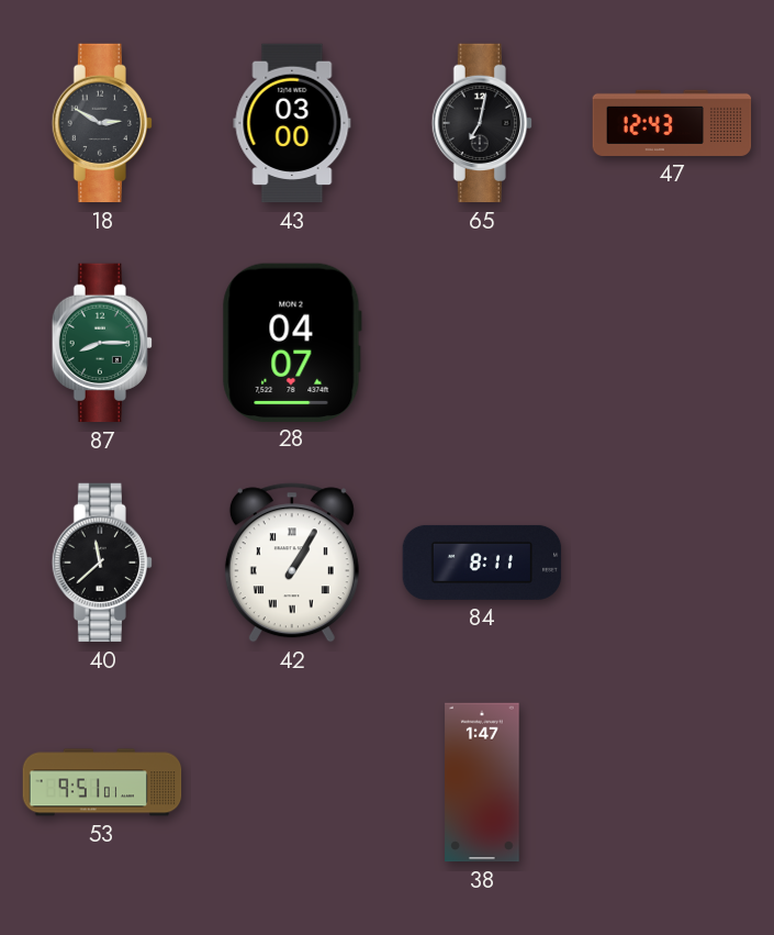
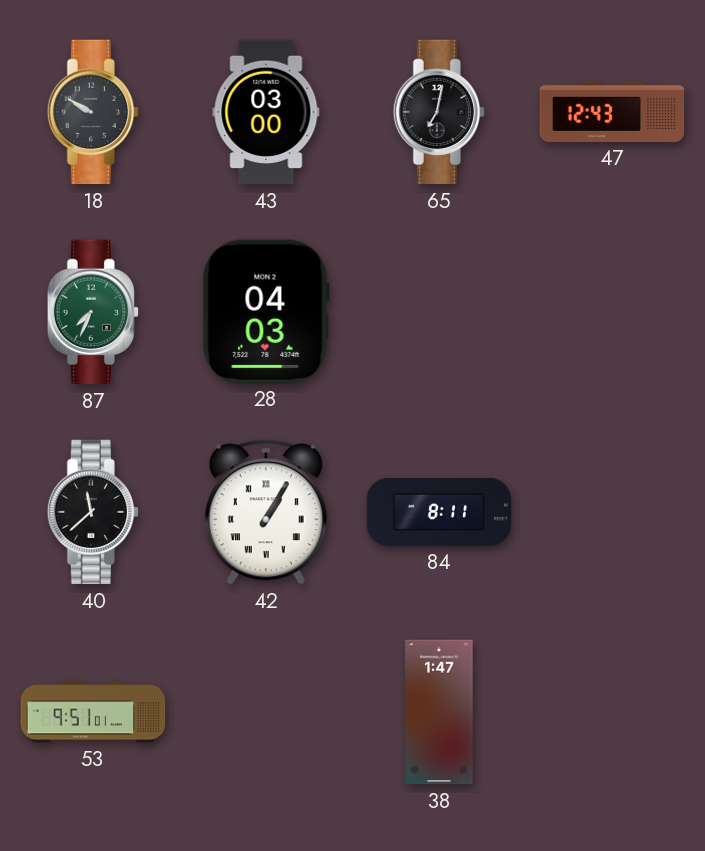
18: 2:50 -> 9:50 (92, 112)
87: 8:15 -> 7:34 (92, 312)
28: 04:07 -> 04:03 (266, 311)
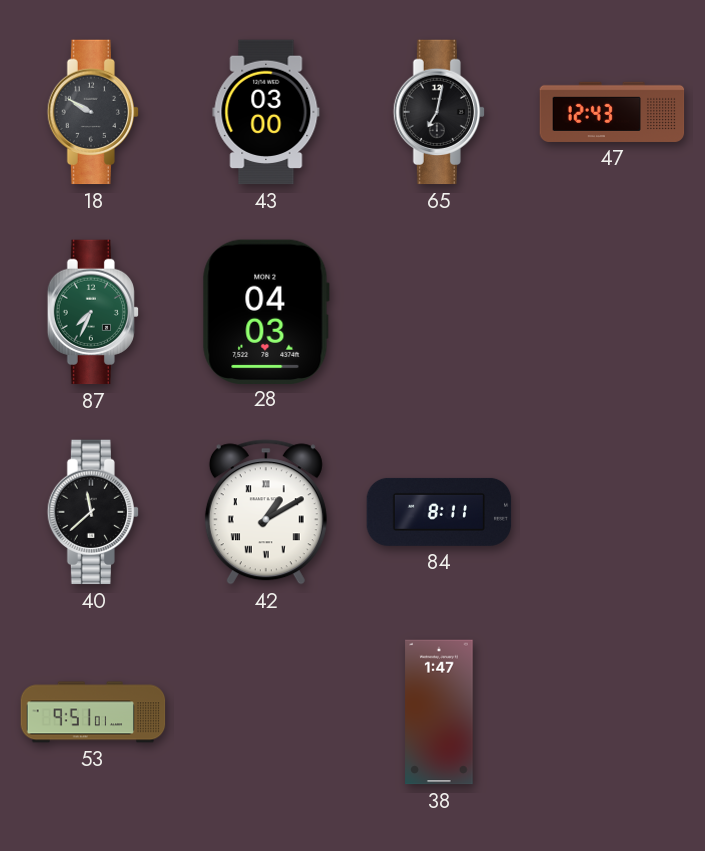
42: 1:05 -> 1:10 (266, 512)
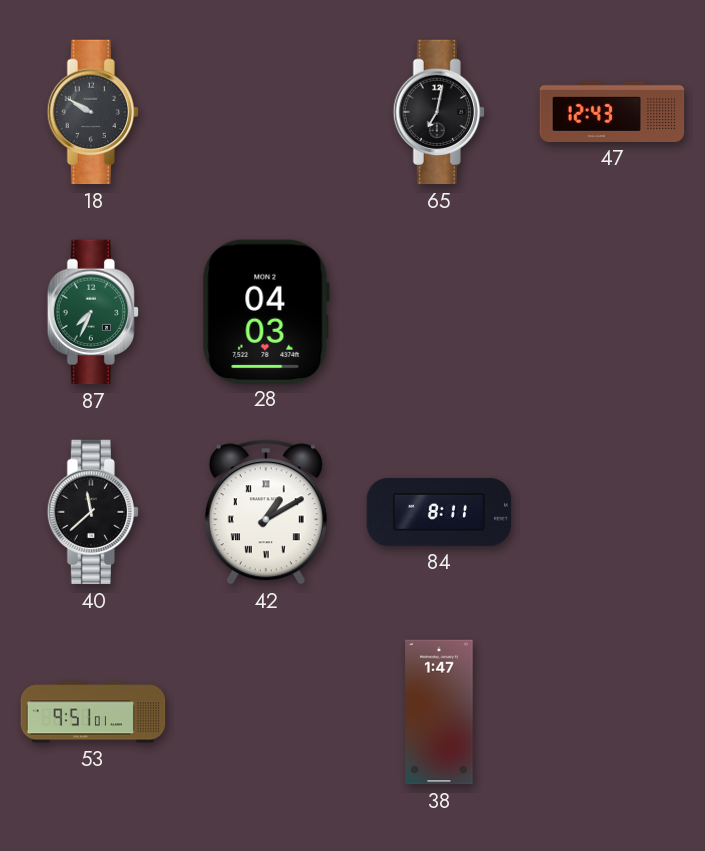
43: 03:00 -> none (266, 112)
